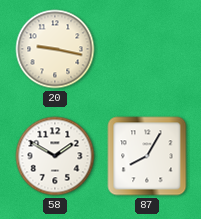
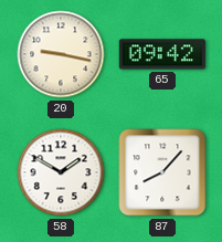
65: none -> 09:42 (162, 54)
87: 8:05 -> 8:07 (162, 172)
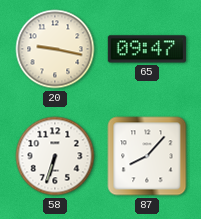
65: 09:42 -> 09:47 (147, 49)
58: 1:50 -> 6:33 (55, 156)
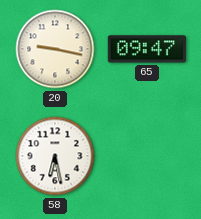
58: 6:33 -> 6:28 (55, 156)
87: 8:07 -> none (147, 156)
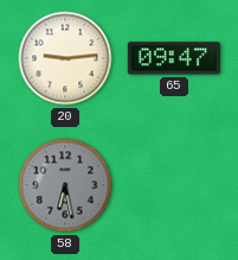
20: 9:17 -> 9:14 (65, 58)
58 dial: white -> grey (65, 185)
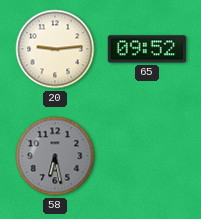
65: 09:47 -> 09:52 (147, 49)
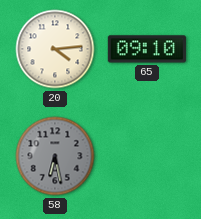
20: 9:14 -> 4:14 (55, 49)
65: 09:52 -> 09:10 (147, 49)
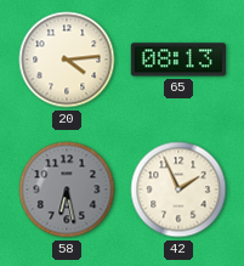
65: 09:10 -> 08:13 (178, 60)
42: none -> 1:56 (178, 189)
